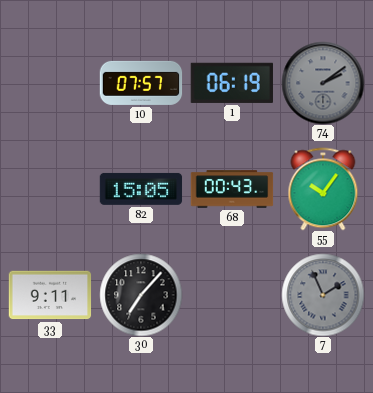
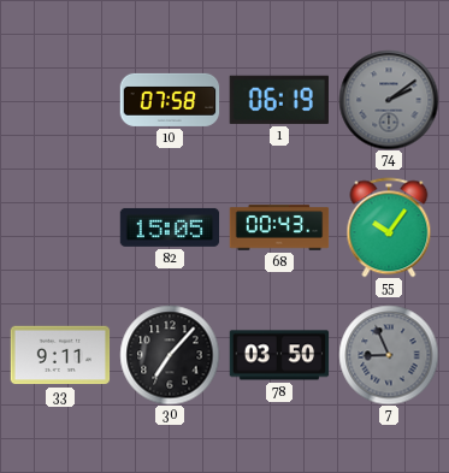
10: 07:57 -> 07:58 (170, 100)
78: none -> 03:50 (279, 355)
7: 1:56 -> 8:56 (389, 355)
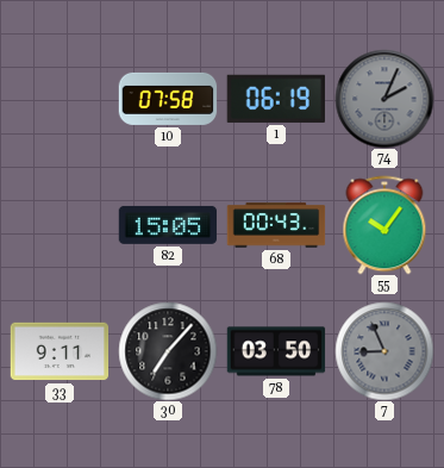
74: 2:09 -> 2:04 (384, 99)
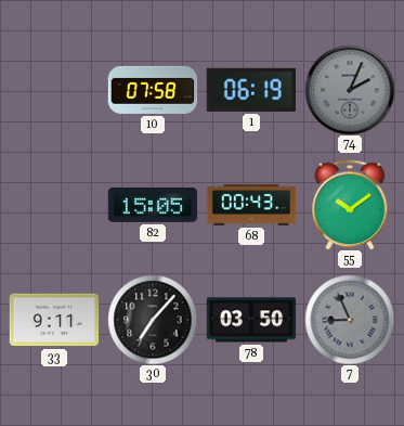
55: 10:06 -> 10:09 (350, 205)
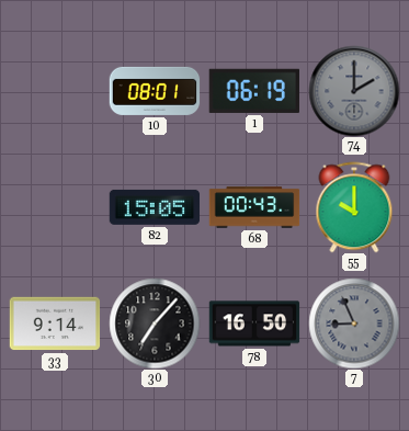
10: 07:58 -> 08:01 (155, 91)
74: 2:04 -> 2:00 (354, 91)
55: 10:09 -> 10:00 (354, 207)
33: 9:11 -> 9:14 (55, 324)
78: 03:50 -> 16:50 (254, 324)
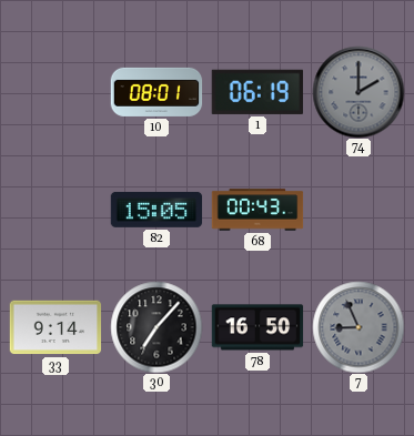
55: 10:00 -> none (354, 207)
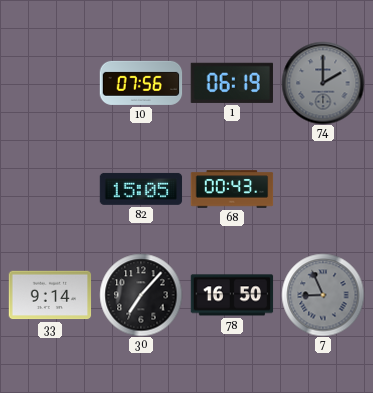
10: 08:01 -> 07:56 (141, 83)
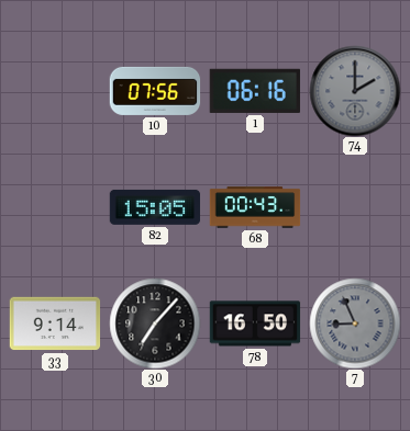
1: 06:19 -> 06:16 (255, 91)
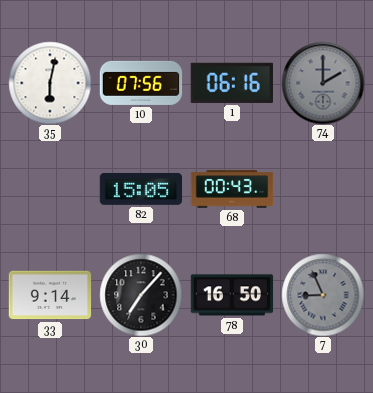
35: none -> 6:02 (50, 83)
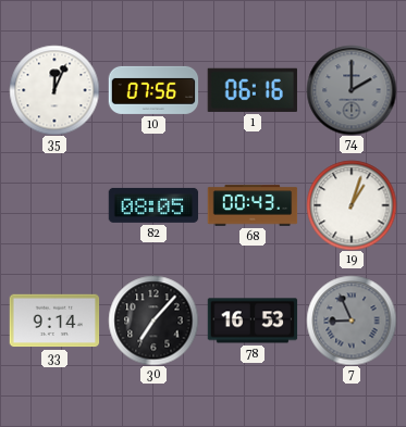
35: 6:02 -> 12:04 (54, 90)
82: 15:05 -> 08:05 (153, 205)
19: none -> 1:03 (352, 205)
78: 16:50 -> 16:53 (253, 321)
